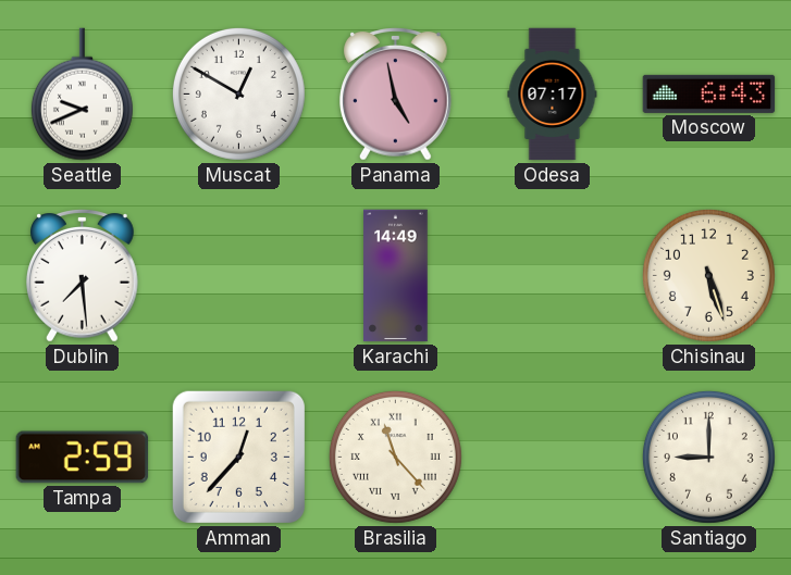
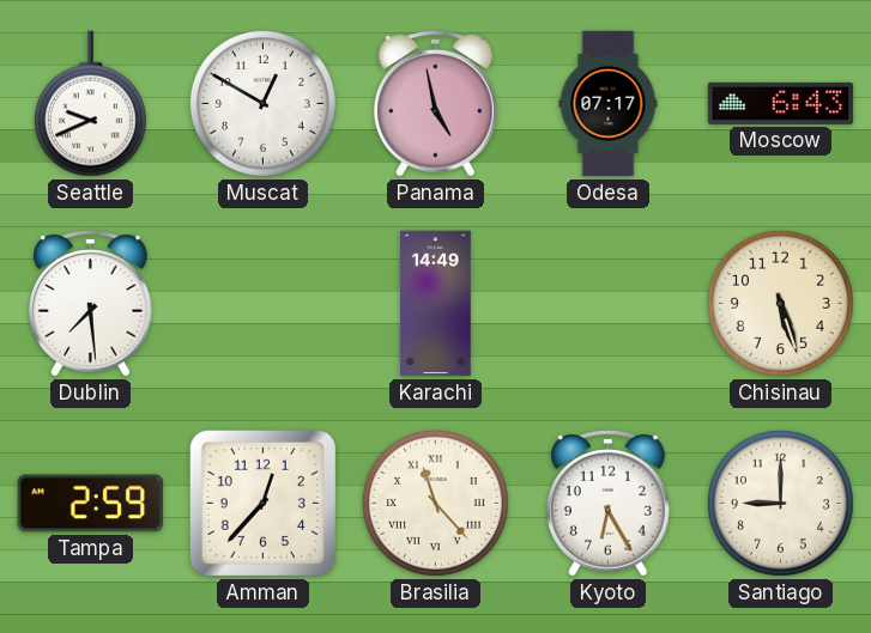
Kyoto: none -> 6:25 (609, 504)
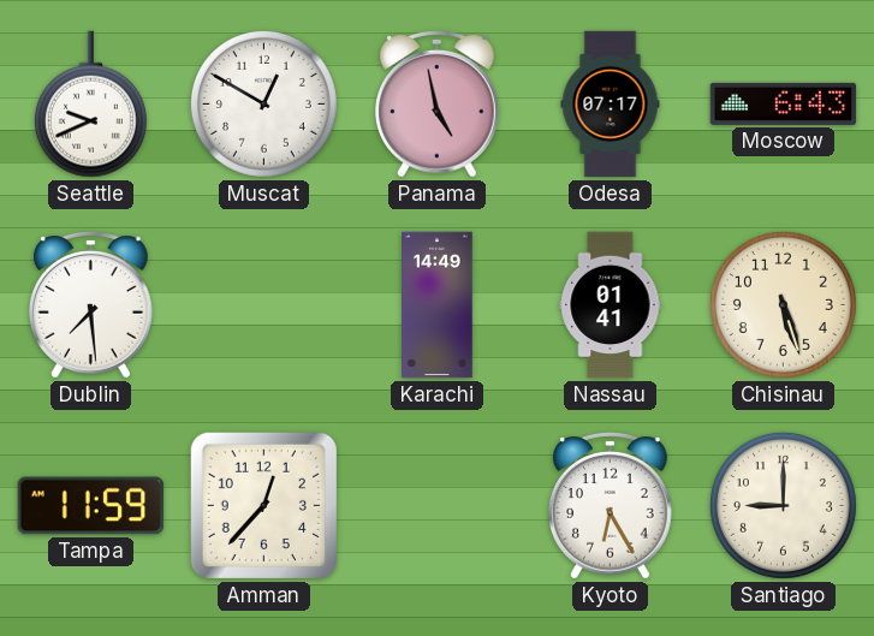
Nassau: none -> 01:41 (611, 305)
Tampa: 2:59 -> 11:59 (91, 506)
Brasilia: 11:23 -> none (435, 503)
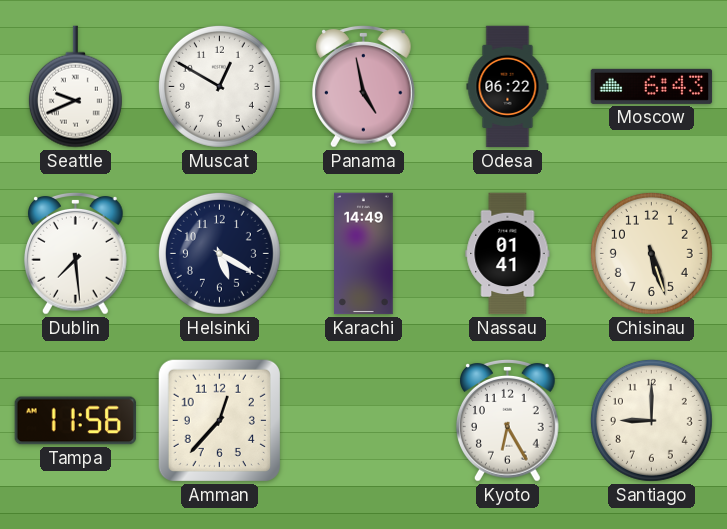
Odesa: 07:17 -> 06:22 (508, 87)
Helsinki: none -> 5:20 (219, 253)
Tampa: 11:59 -> 11:56 (76, 421)
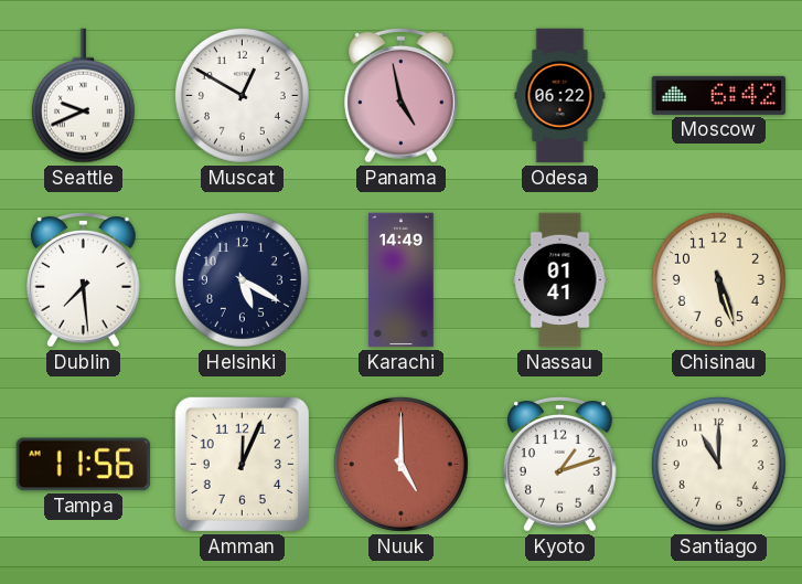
Moscow: 6:43 -> 6:42 (719, 95)
Amman: 12:37 -> 12:04 (242, 464)
Nuuk: none -> 5:00 (400, 464)
Kyoto: 6:25 -> 1:12 (560, 465)
Santiago: 9:00 -> 11:00 (718, 464)
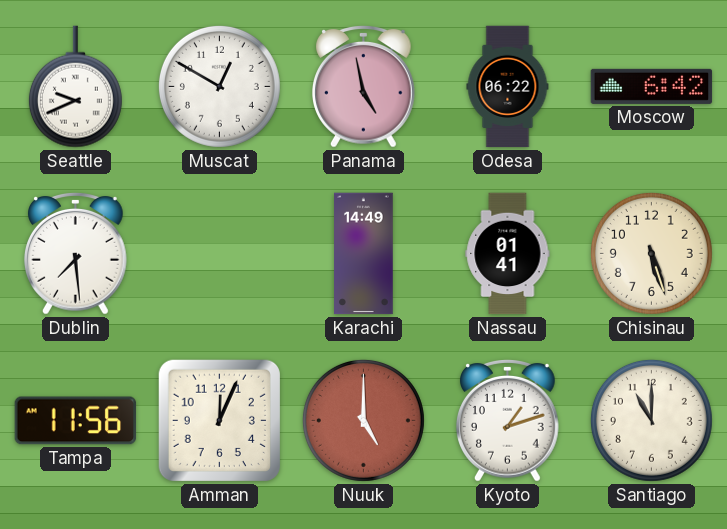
Helsinki: 5:20 -> none (242, 279)
